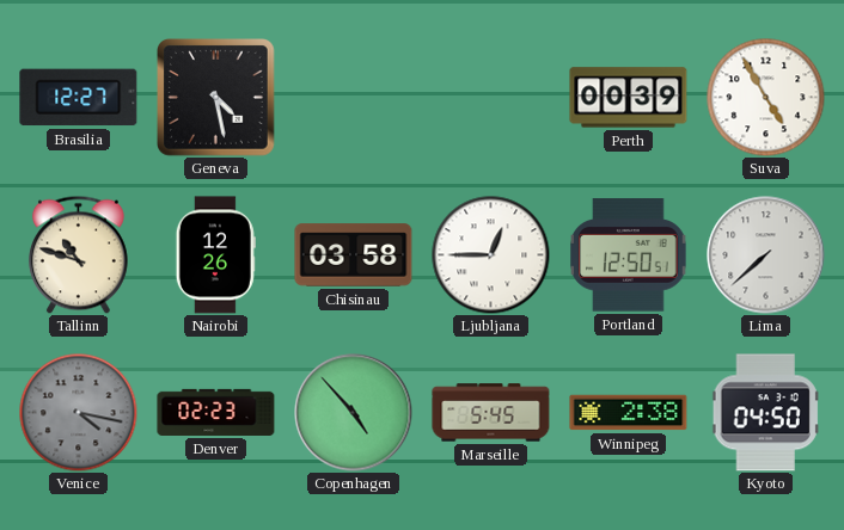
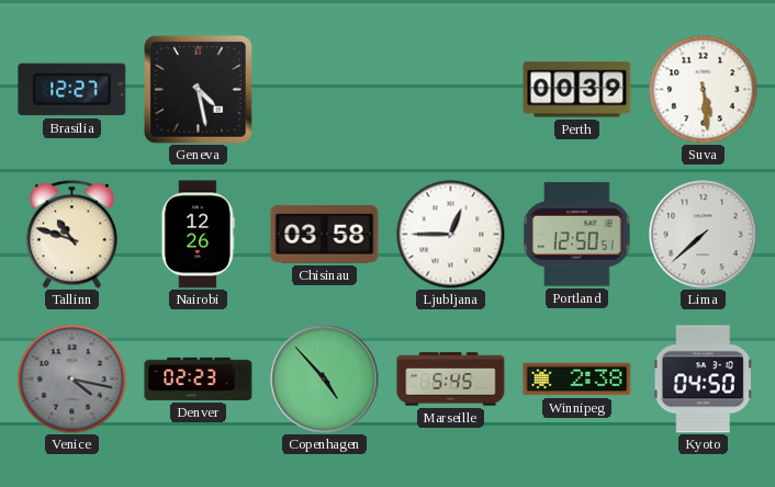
Suva: 4:55 -> 5:29 (704, 90)
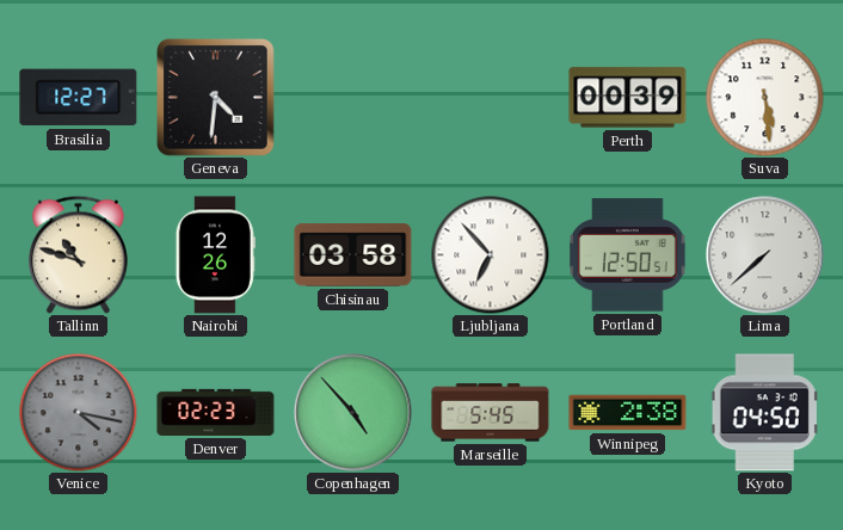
Geneva: 4:28 -> 4:31 (216, 98)
Ljubljana: 12:45 -> 6:53 (491, 255)
